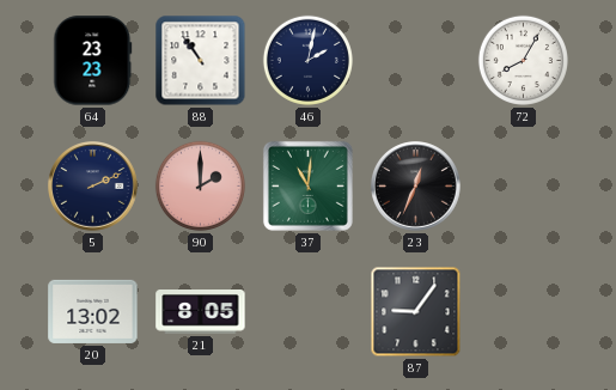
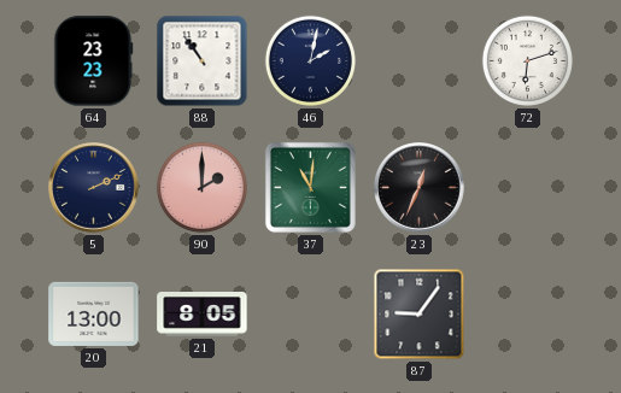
72: 8:05 -> 6:12 (527, 60)
20: 13:02 -> 13:00 (94, 313)
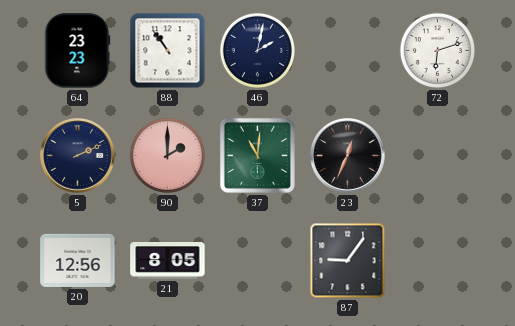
20: 13:00 -> 12:56 (78, 260)
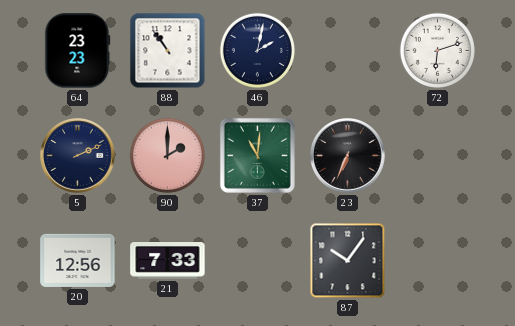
23: 12:34 -> 6:34 (348, 156)
21: 8:05 -> 7:33 (168, 261)
87: 9:06 -> 10:06 (348, 261)
